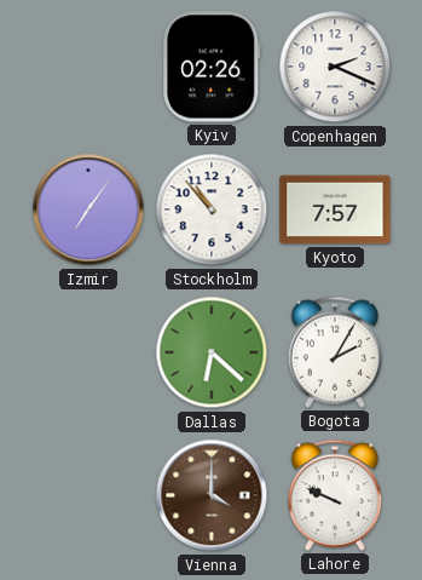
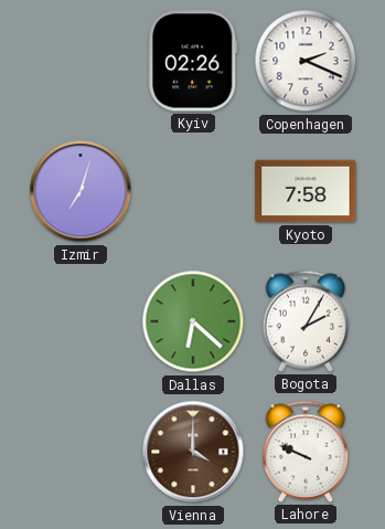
Izmir: 7:06 -> 7:03 (81, 191)
Stockholm: 10:53 -> none (212, 209)
Kyoto: 7:57 -> 7:58 (306, 191)
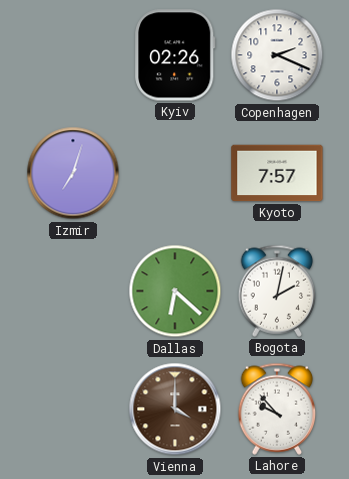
Kyoto: 7:58 -> 7:57 (277, 173)
Bogota: 2:05 -> 2:02 (277, 291)
Lahore: 9:49 -> 9:53 (277, 409)
